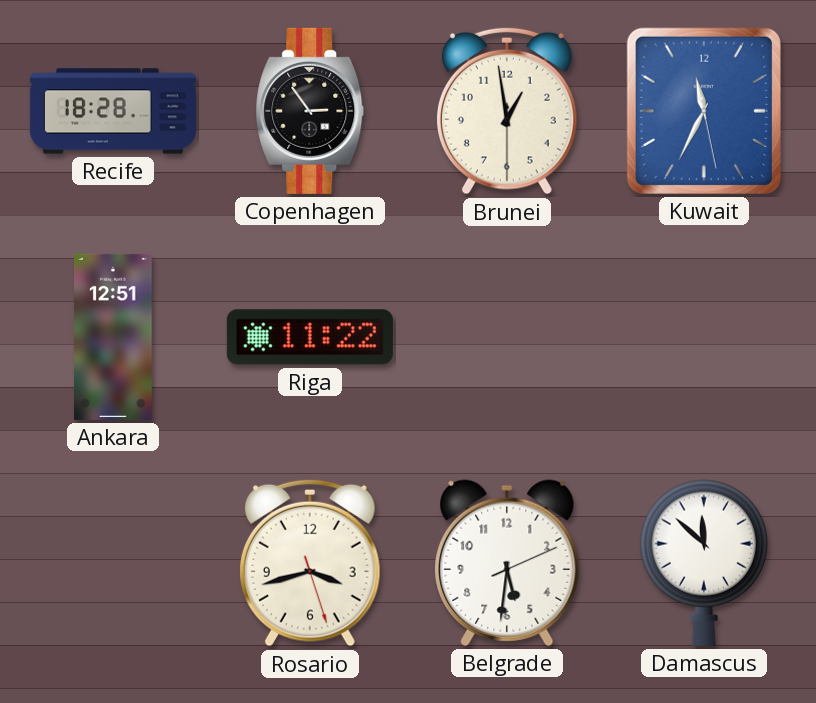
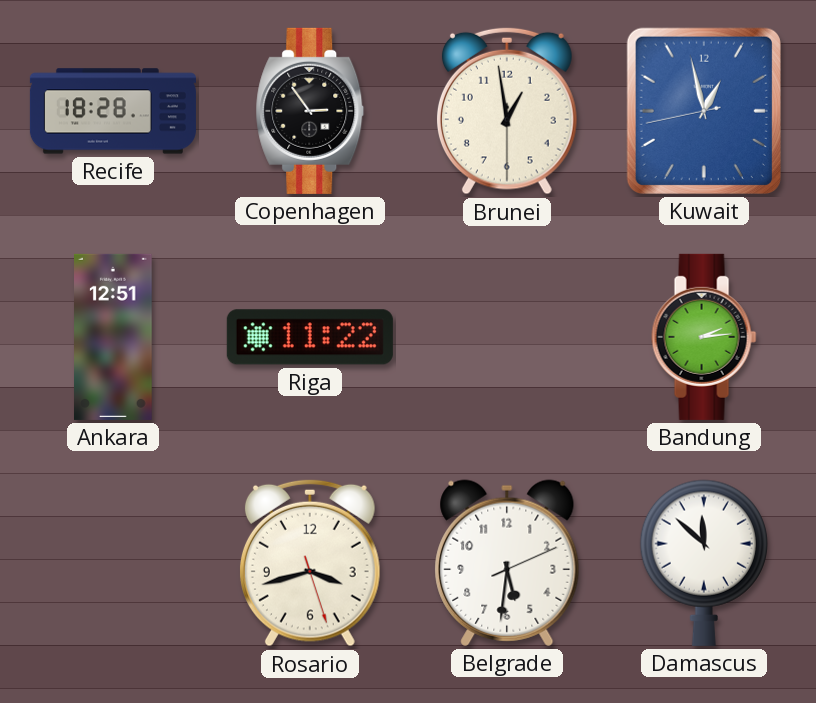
Kuwait: 11:34 -> 12:57 (704, 111)
Bandung: none -> 2:14 (704, 337)
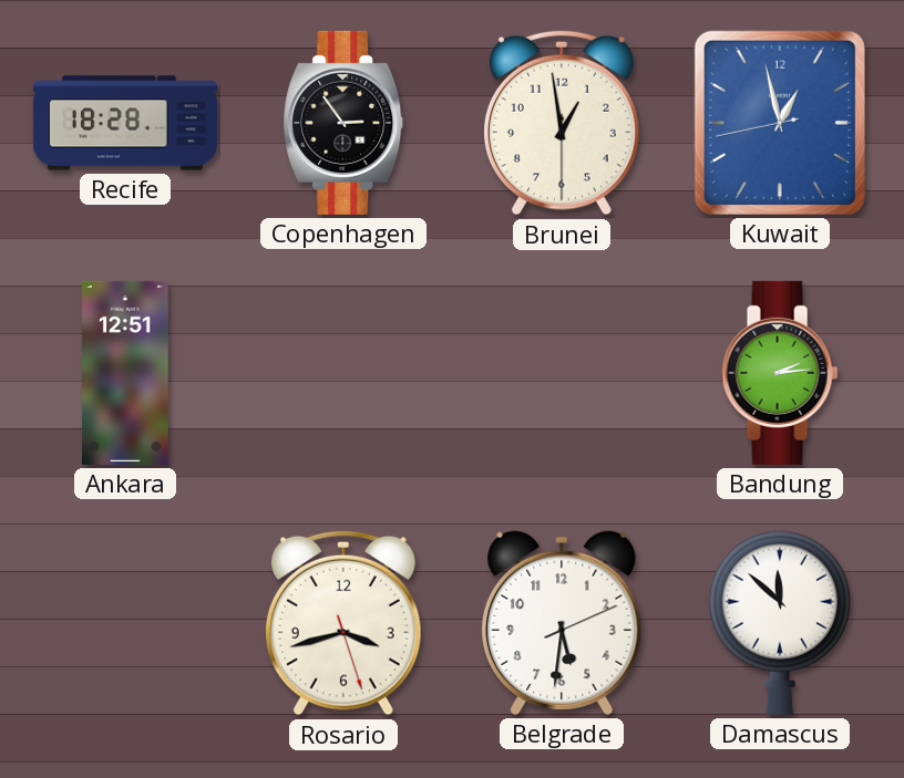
Riga: 11:22 -> none (310, 337)
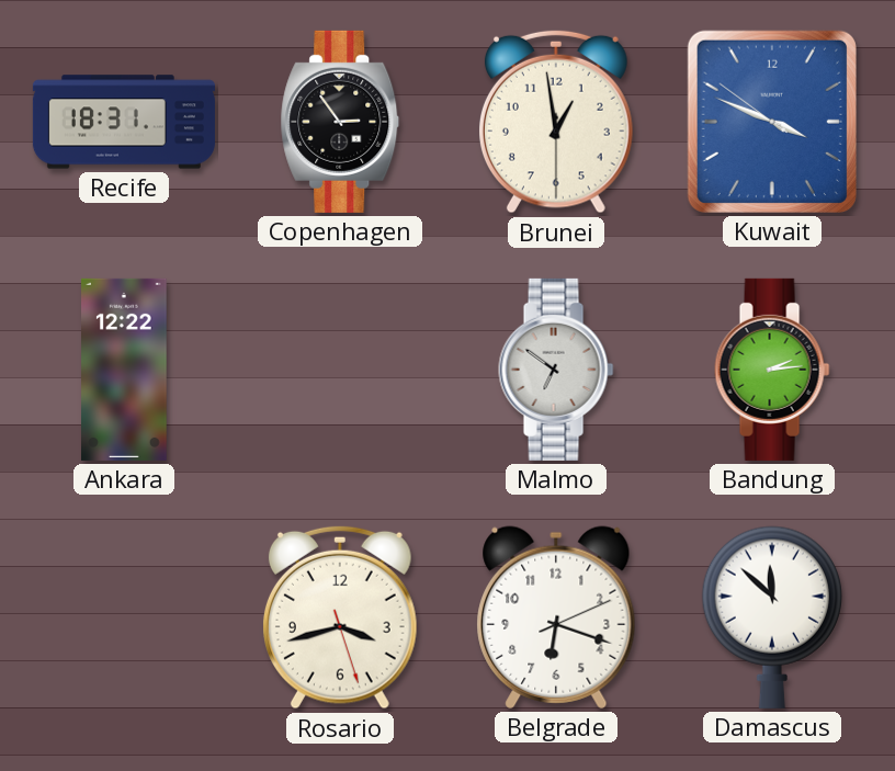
Recife: 18:28 -> 18:31 (124, 122)
Kuwait: 12:57 -> 3:48 (772, 122)
Ankara: 12:51 -> 12:22 (125, 370)
Malmo: none -> 6:51 (556, 370)
Belgrade: 5:31 -> 6:18 (556, 617)
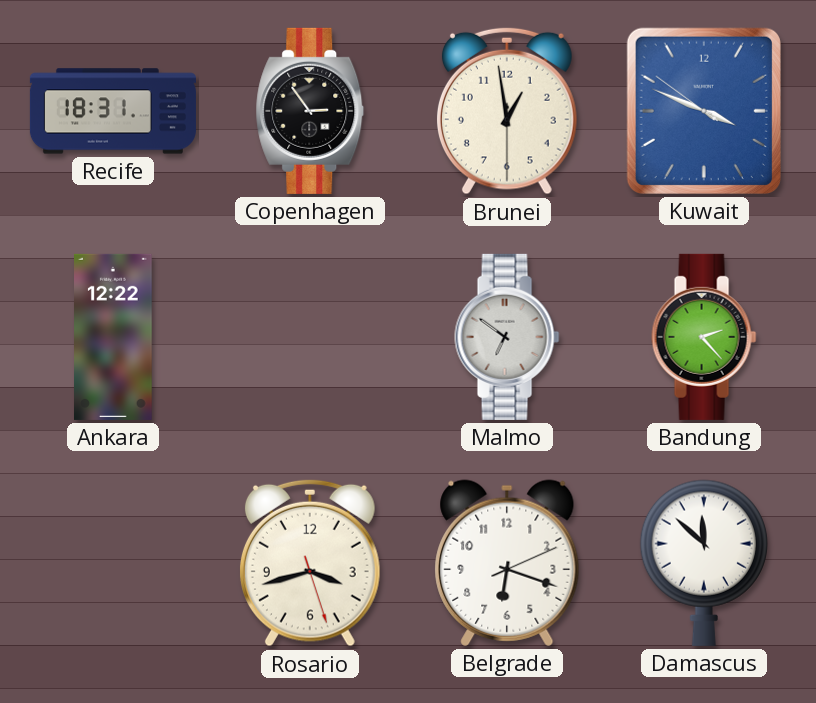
Bandung: 2:14 -> 2:23 (704, 337)
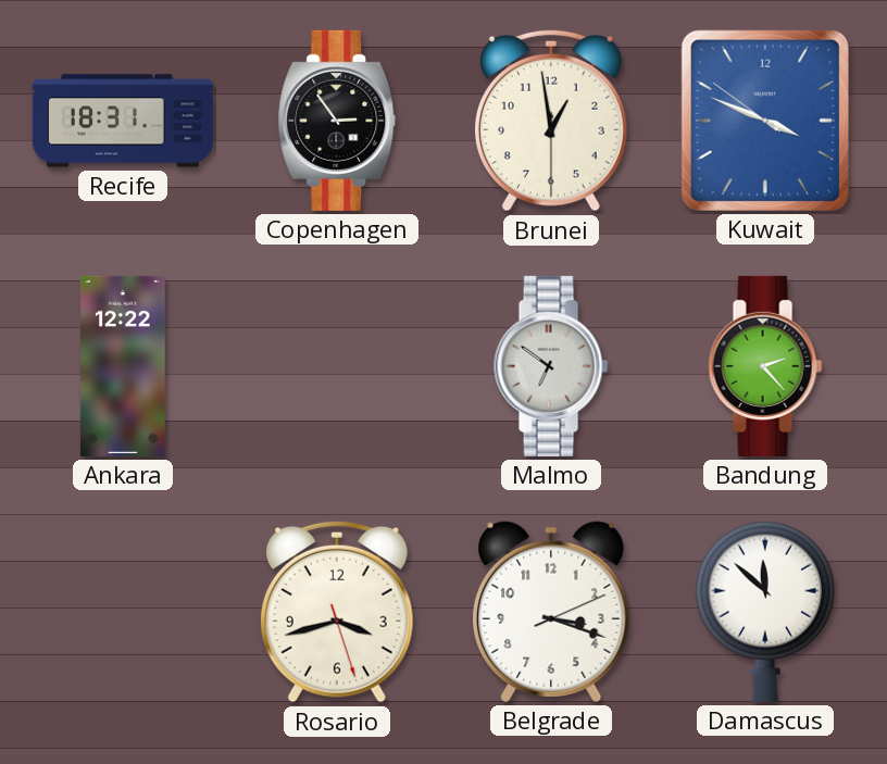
Belgrade: 6:18 -> 3:18 (551, 612)
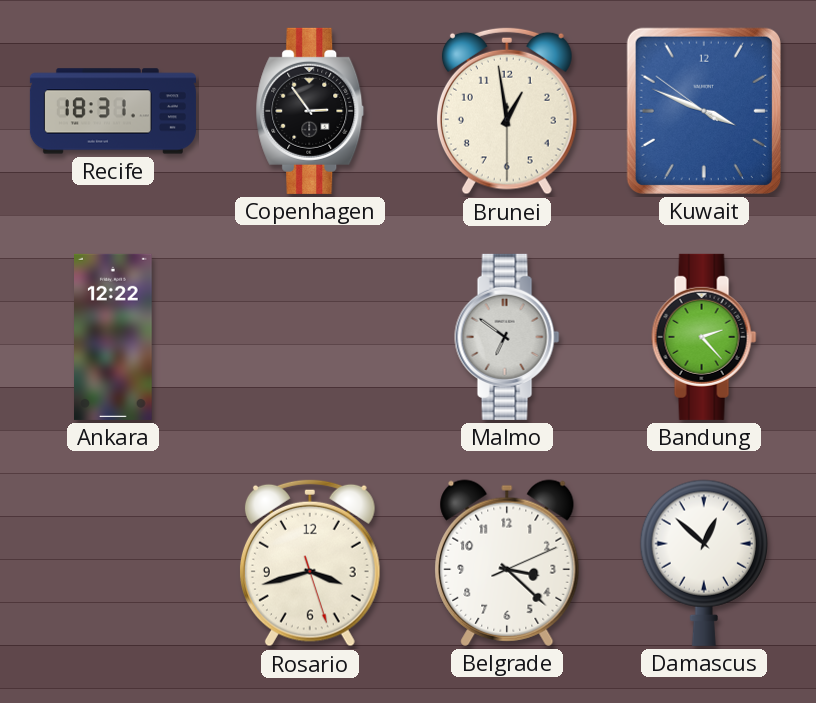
Belgrade: 3:18 -> 3:22 (507, 563)
Damascus: 11:52 -> 12:52 (704, 563)
